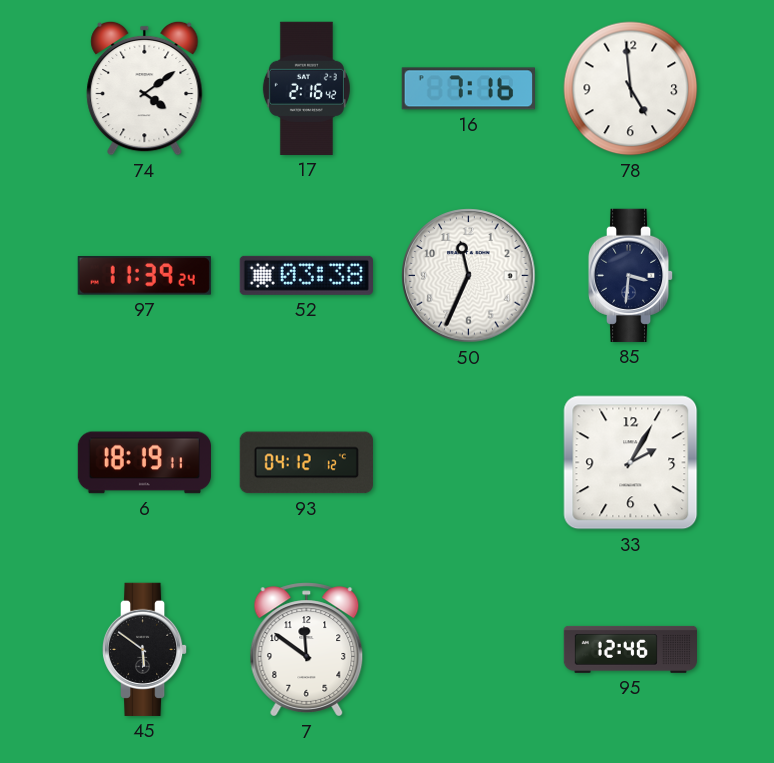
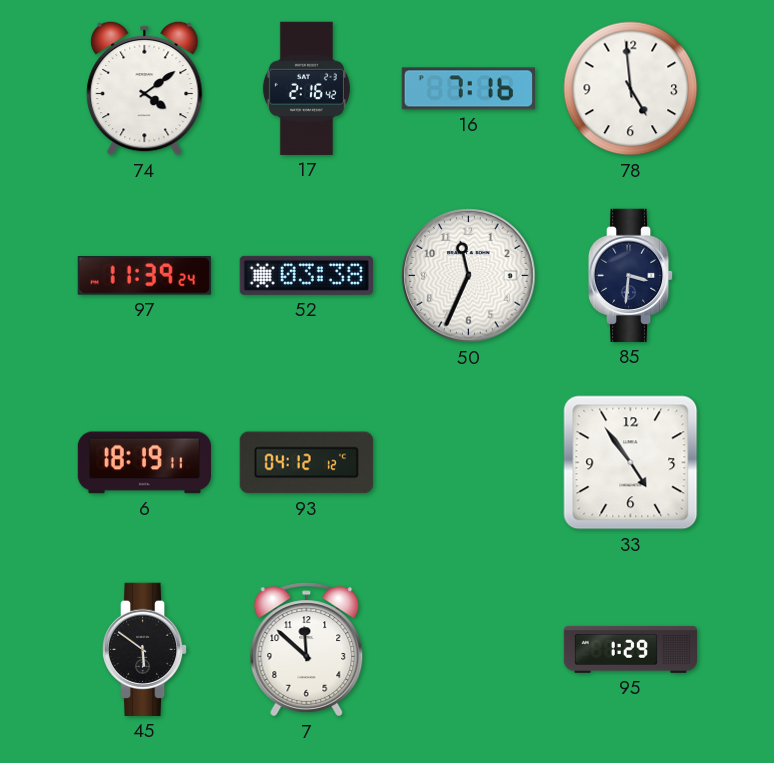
33: 2:05 -> 4:54 (631, 463)
7: 11:51 -> 11:52 (307, 650)
95: 12:46 -> 1:29 (630, 649)
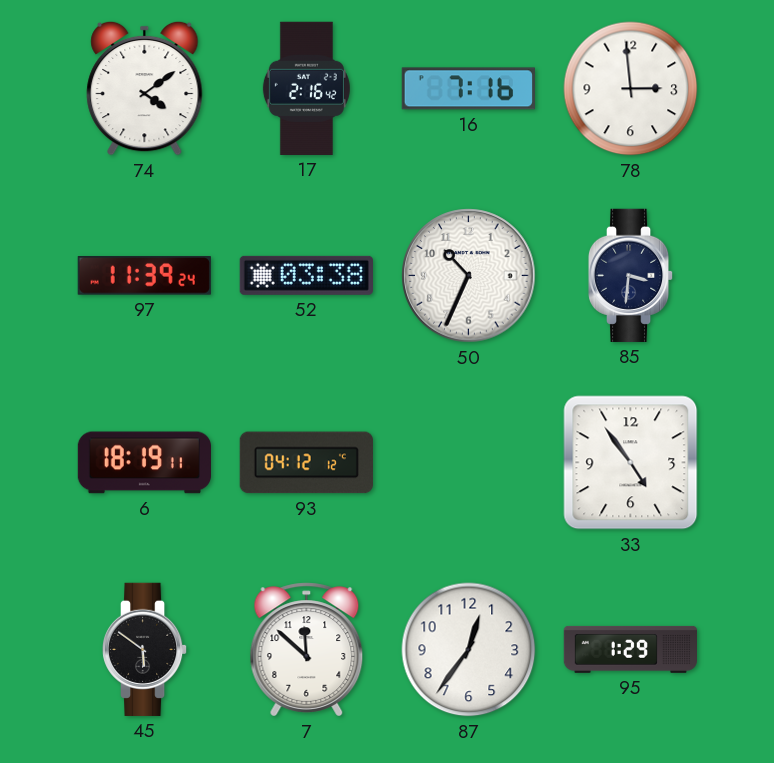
78: 4:59 -> 2:59 (631, 89)
50: 11:34 -> 10:34 (469, 276)
87: none -> 12:36 (469, 650)
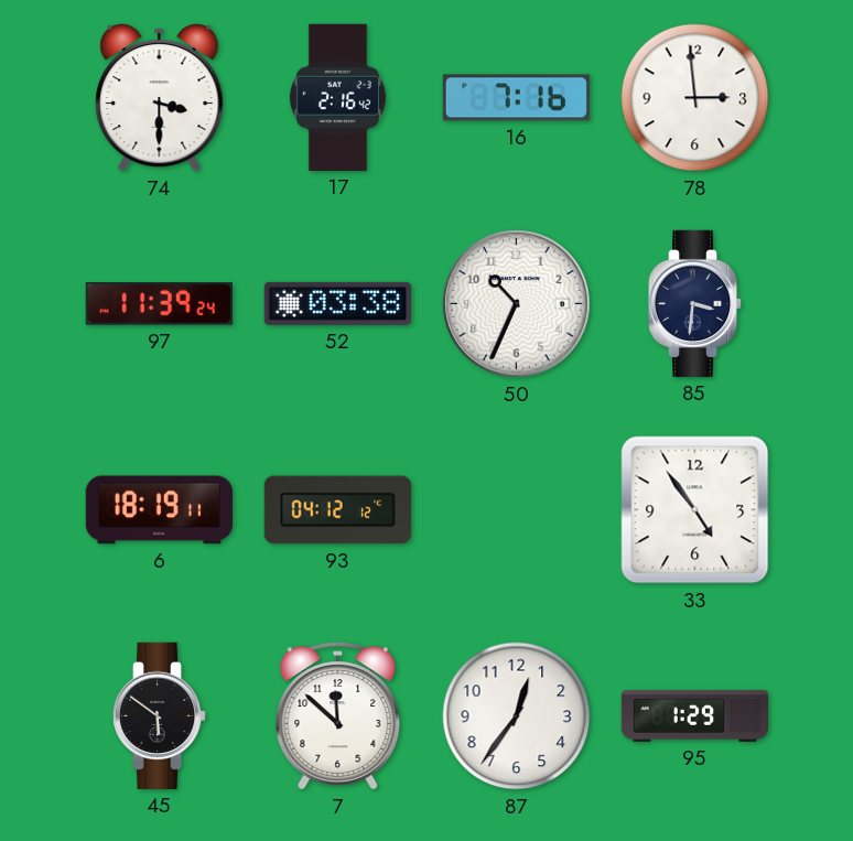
74: 4:09 -> 3:30 (160, 97)
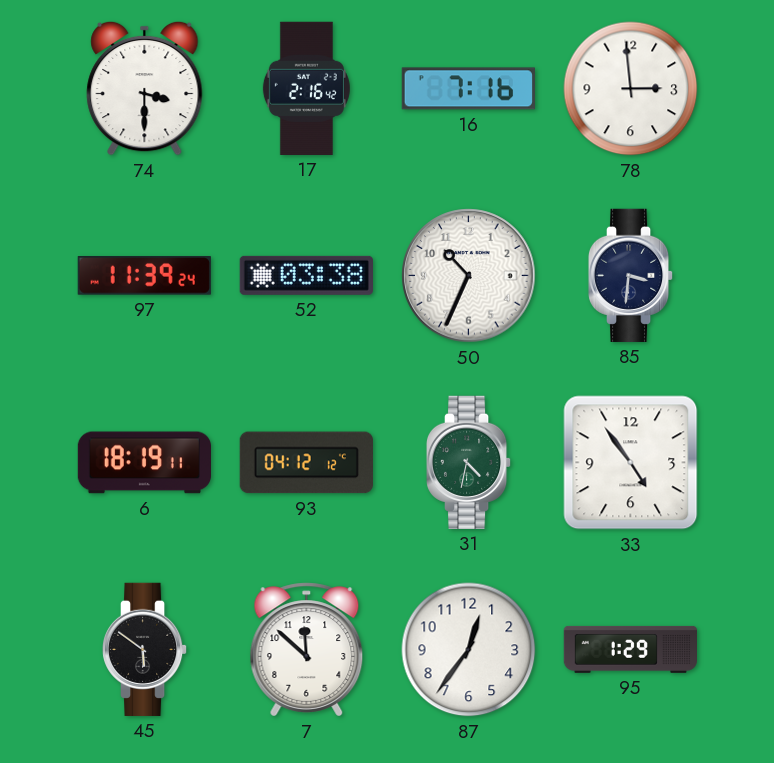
31: none -> 4:32 (469, 462)
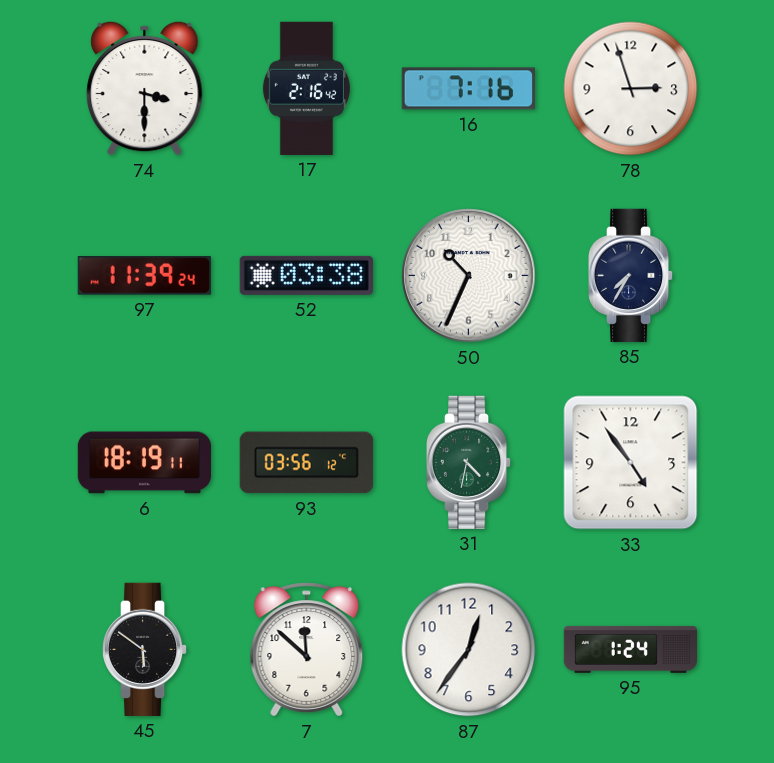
78: 2:59 -> 2:57 (631, 89)
85: 3:31 -> 7:35 (631, 275)
93: 04:12 -> 03:56 (306, 463)
95: 1:29 -> 1:24 (630, 649)
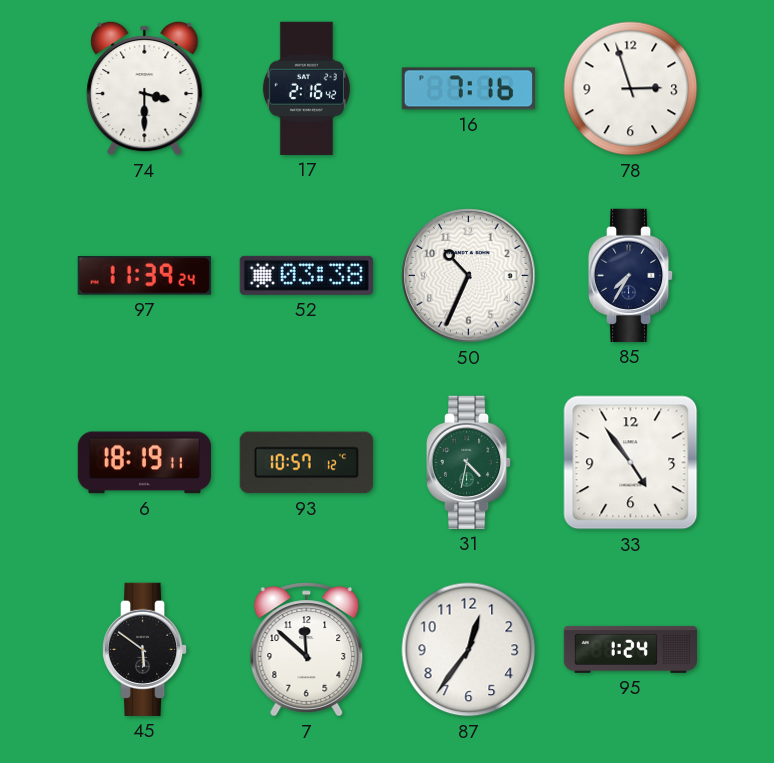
93: 03:56 -> 10:57 (306, 463)
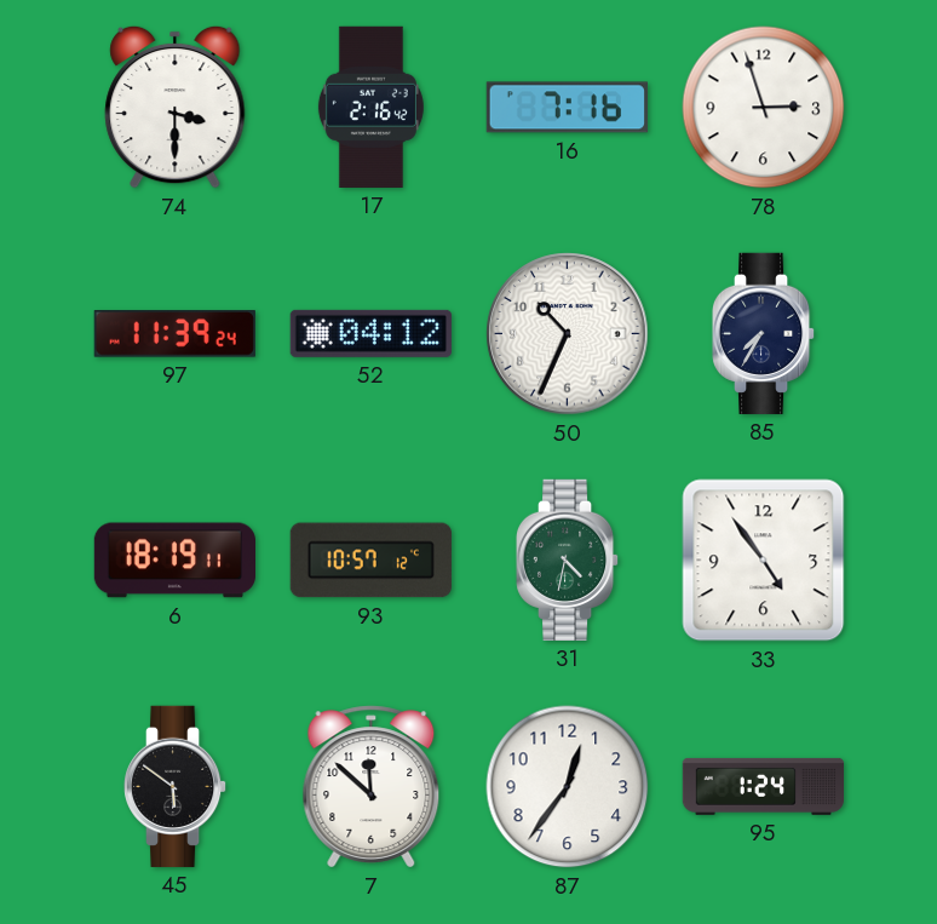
52: 03:38 -> 04:12 (370, 333)
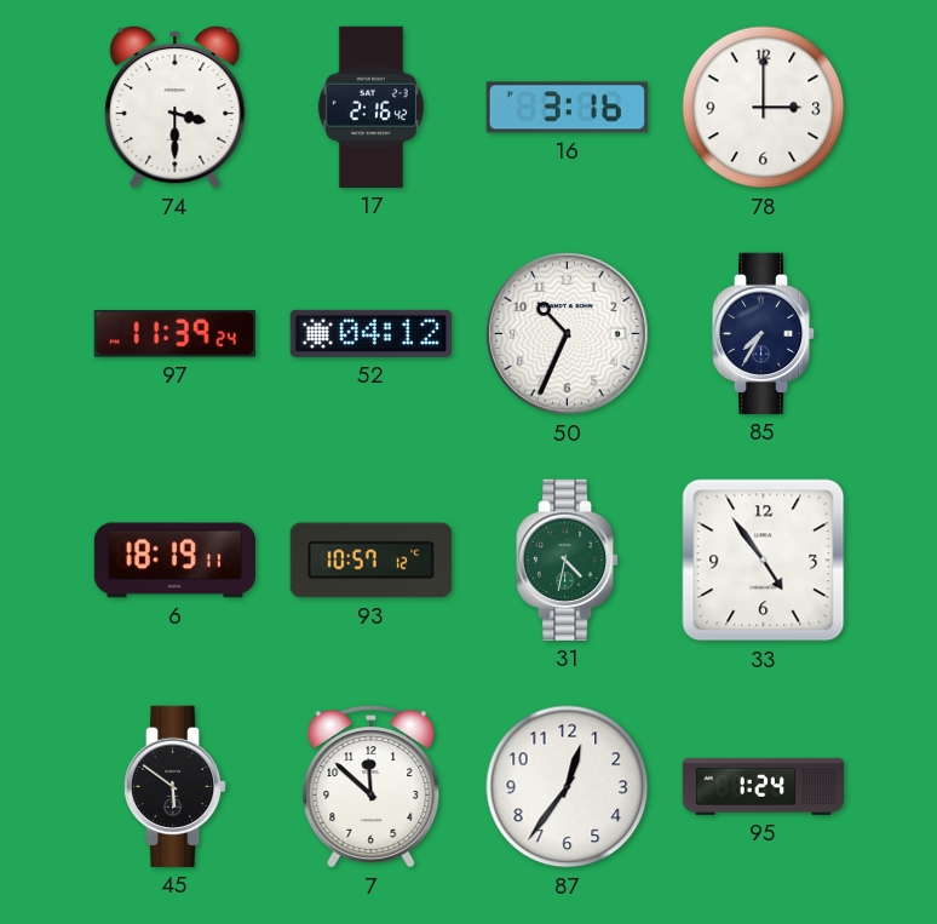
16: 7:16 -> 3:16 (567, 108)
78: 2:57 -> 3:00 (764, 108)
